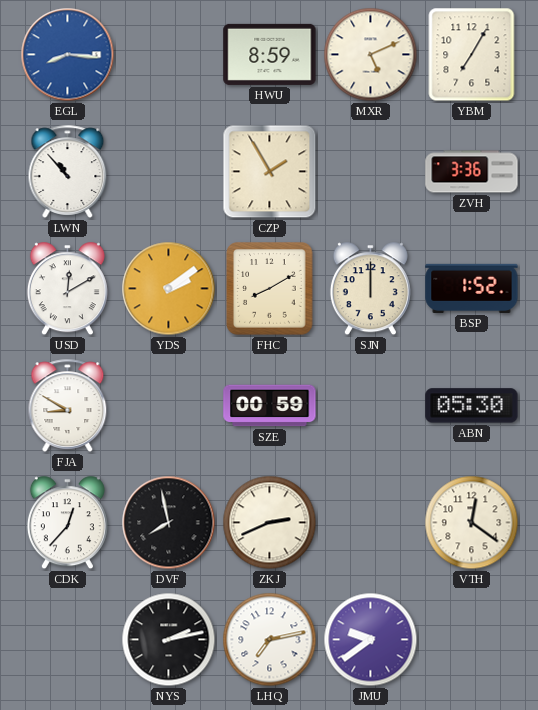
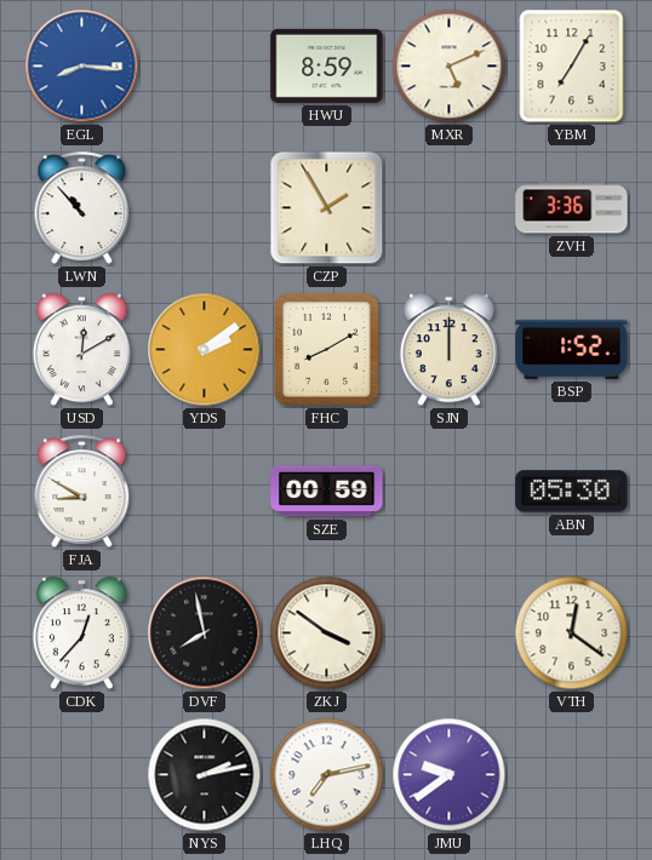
ZKJ: 2:41 -> 3:51 (327, 633)
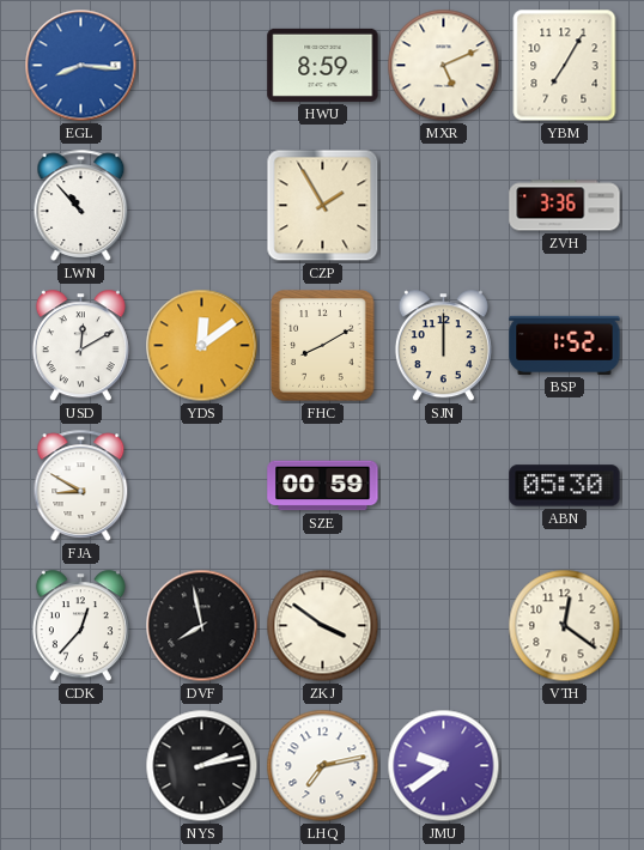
YDS: 2:09 -> 12:09 (202, 346)
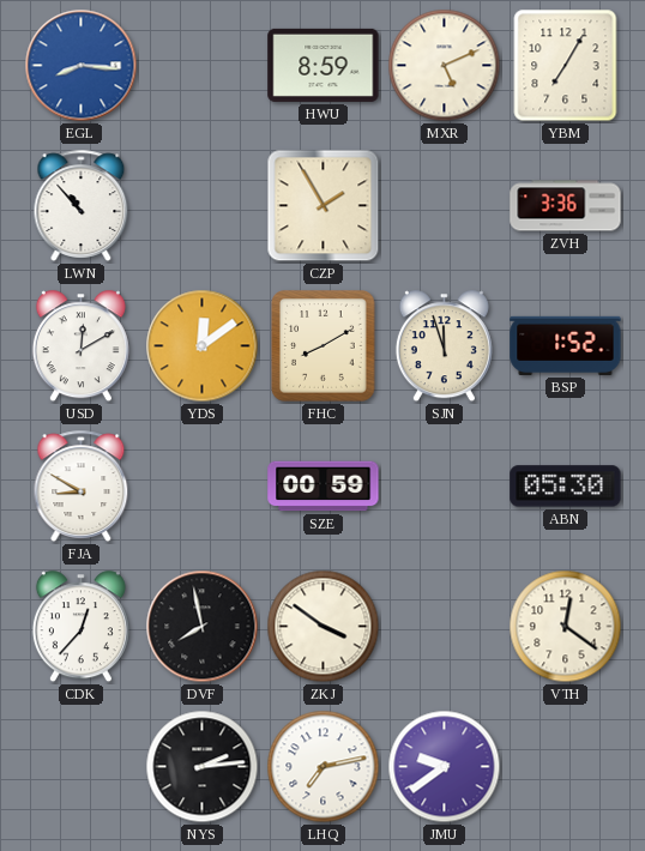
SJN: 12:00 -> 11:57 (444, 346)
NYS: 2:13 -> 2:14 (203, 767)
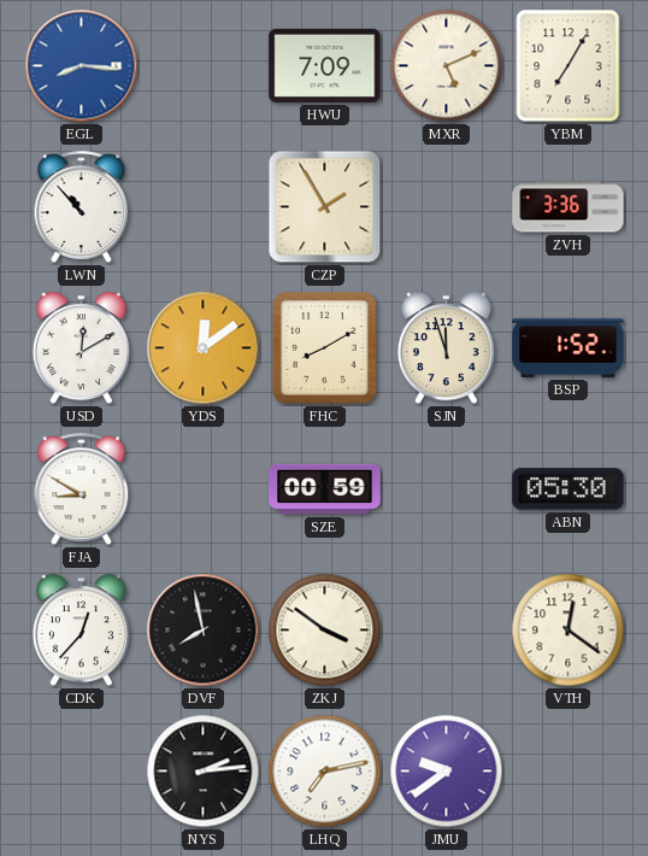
HWU: 8:59 -> 7:09 (325, 65)
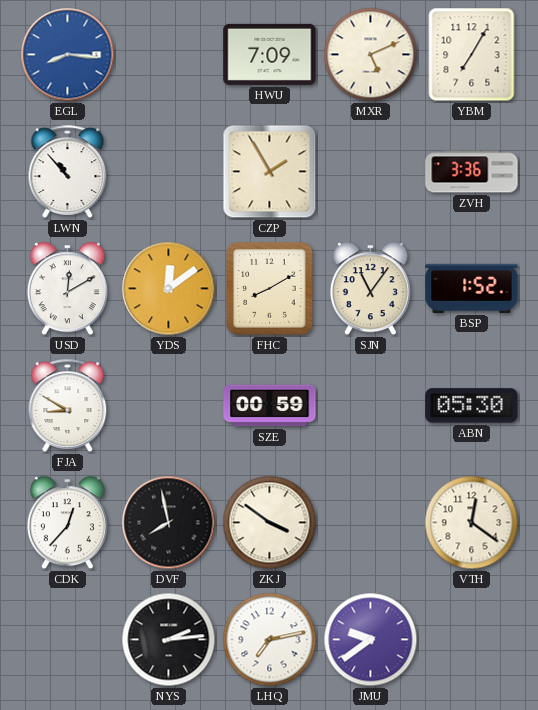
SJN: 11:57 -> 11:06 (370, 289)
